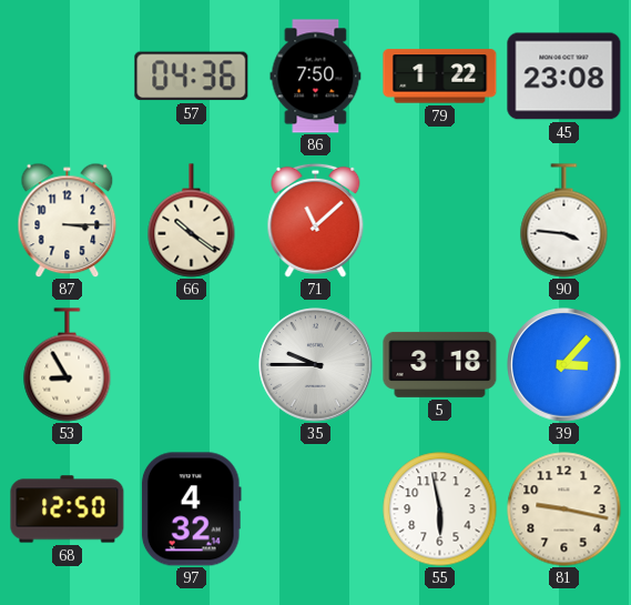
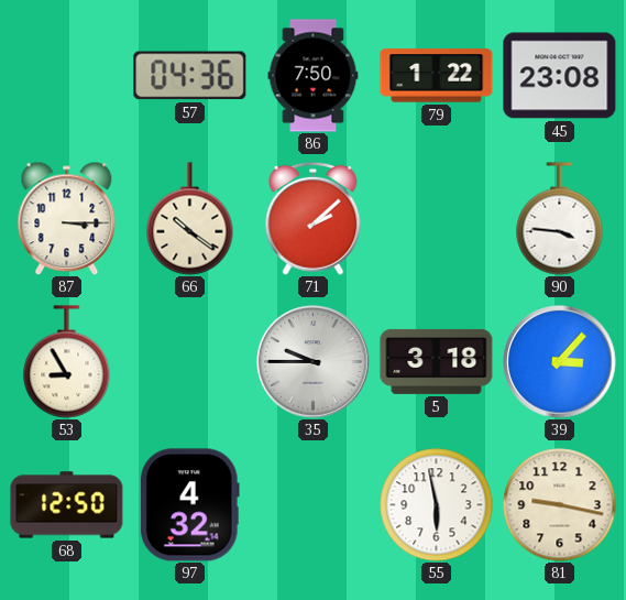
71: 11:08 -> 2:08 (314, 218)
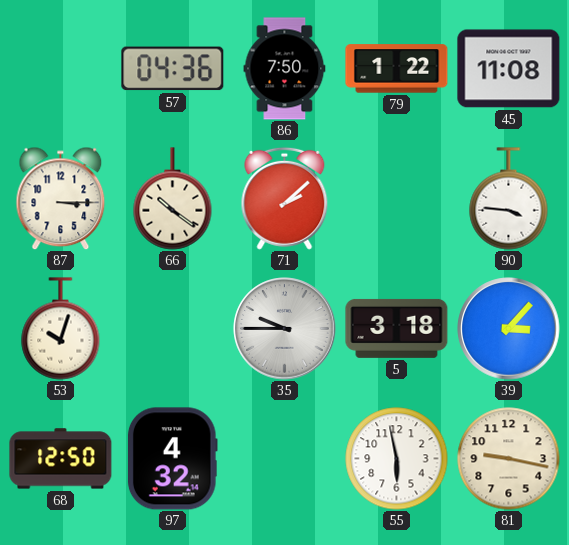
45: 23:08 -> 11:08 (509, 69)
53: 8:55 -> 10:03 (61, 329)
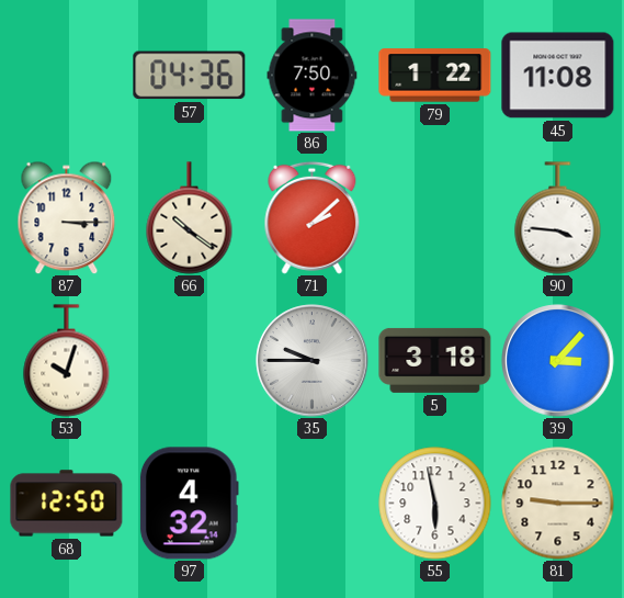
81: 9:17 -> 9:15 (558, 504)
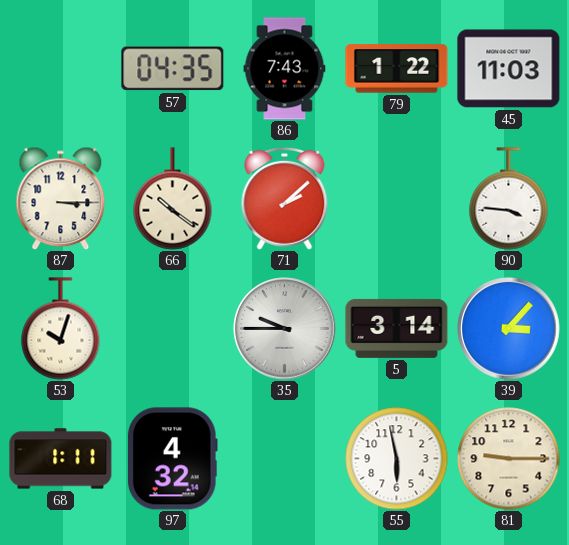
57: 04:36 -> 04:35 (173, 69)
86: 7:50 -> 7:43 (285, 69)
45: 11:08 -> 11:03 (509, 69)
5: 3:18 -> 3:14 (397, 328)
68: 12:50 -> 1:11 (61, 459)
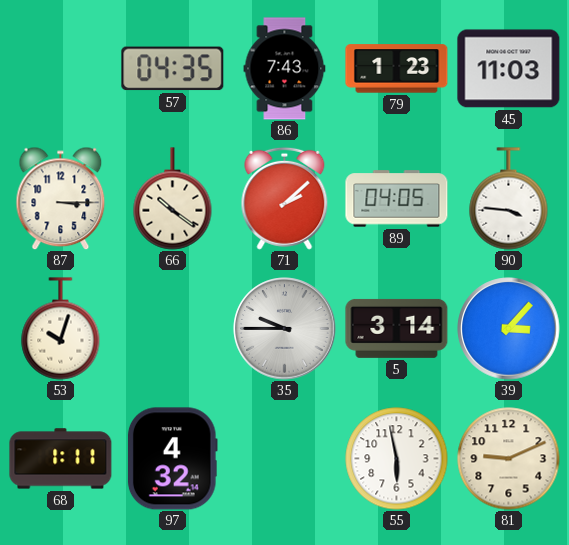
79: 1:22 -> 1:23 (397, 69)
89: none -> 04:05 (397, 199)
81: 9:15 -> 9:11 (509, 459)
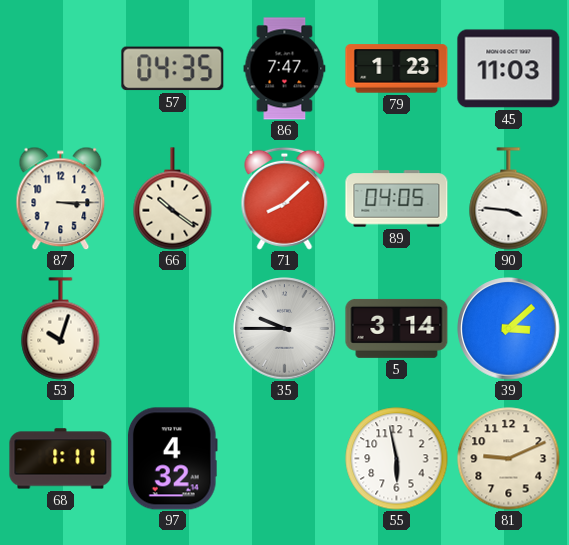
86: 7:43 -> 7:47 (285, 69)
71: 2:08 -> 8:08 (285, 198)
39: 3:07 -> 3:08 (509, 329)
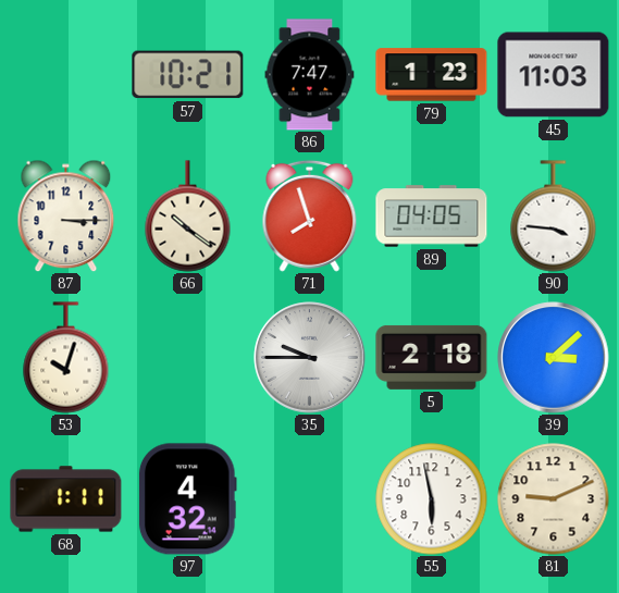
57: 04:35 -> 10:21 (188, 75)
71: 8:08 -> 7:57 (310, 215)
5: 3:14 -> 2:18 (432, 357)
